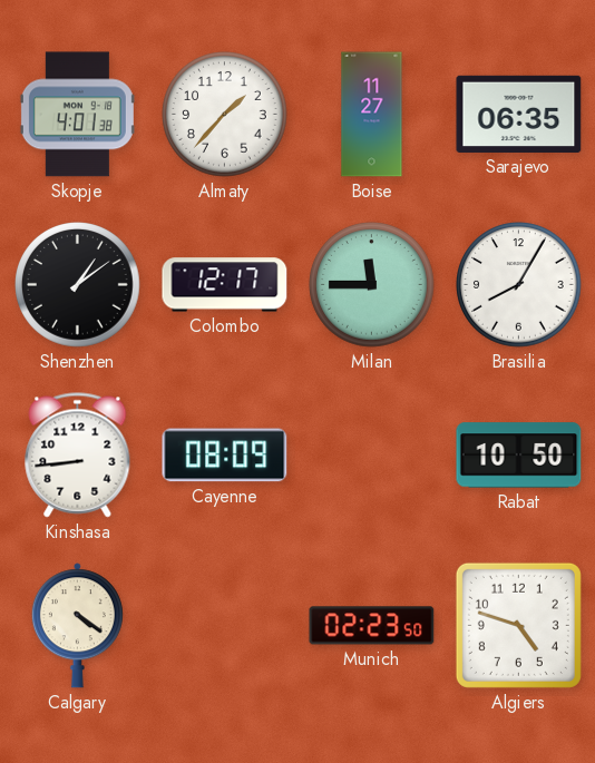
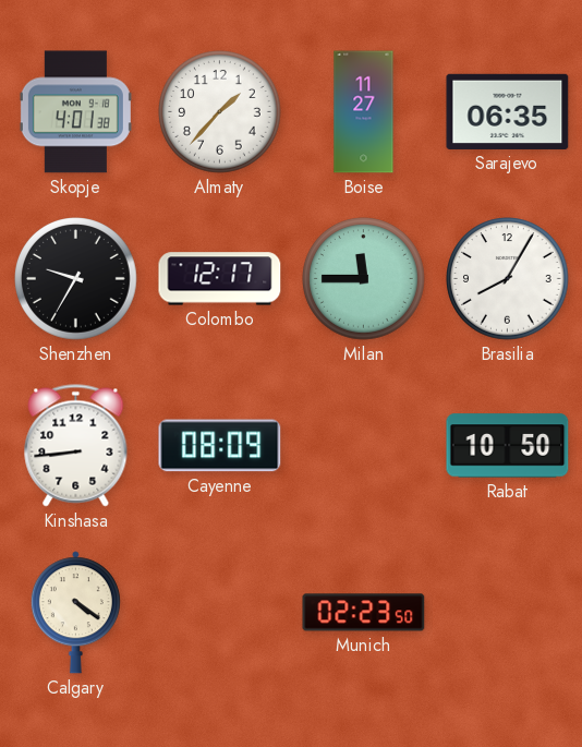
Shenzhen: 1:09 -> 9:35 (76, 279)
Algiers: 4:48 -> none (518, 625)
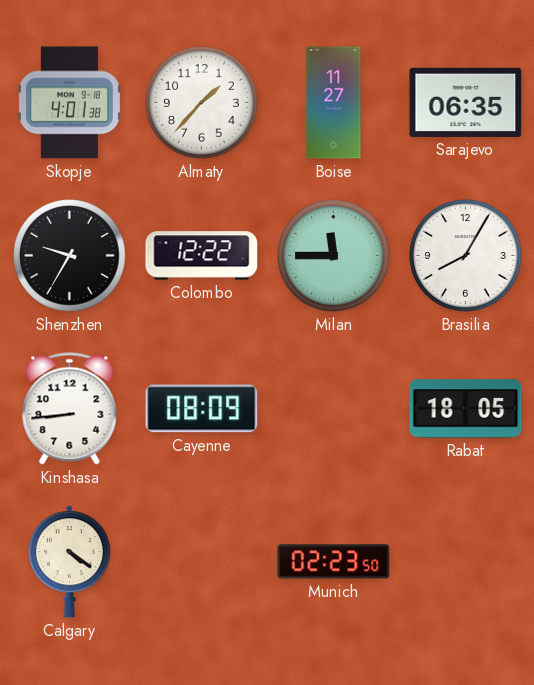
Colombo: 12:17 -> 12:22 (202, 256)
Rabat: 10:50 -> 18:05 (466, 409)
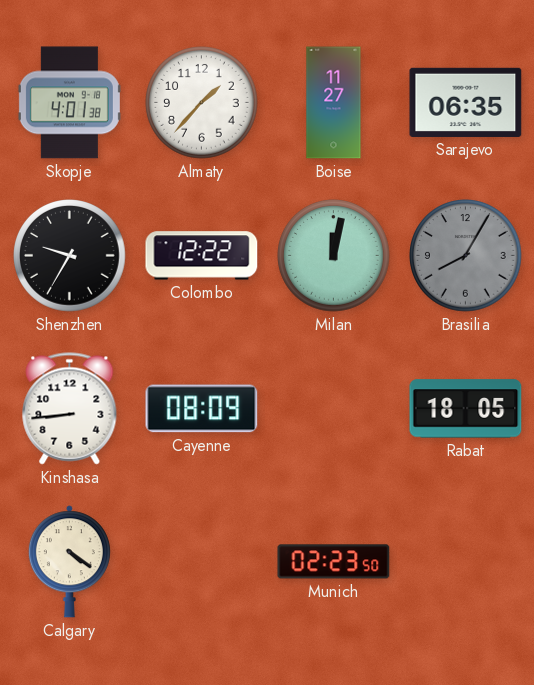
Milan: 11:45 -> 12:02 (334, 256)
Brasilia dial: white -> grey (466, 256)
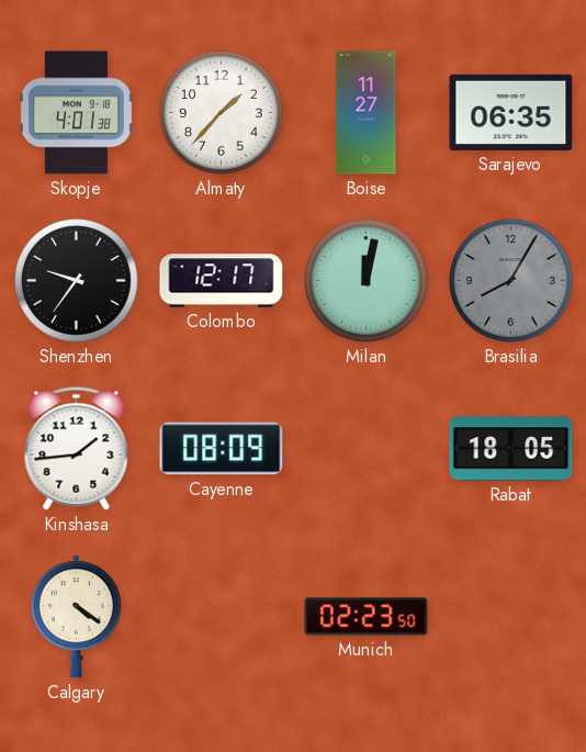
Shenzhen: 9:35 -> 9:36 (77, 281)
Colombo: 12:22 -> 12:17 (222, 281)
Kinshasa: 8:44 -> 1:44 (77, 449)
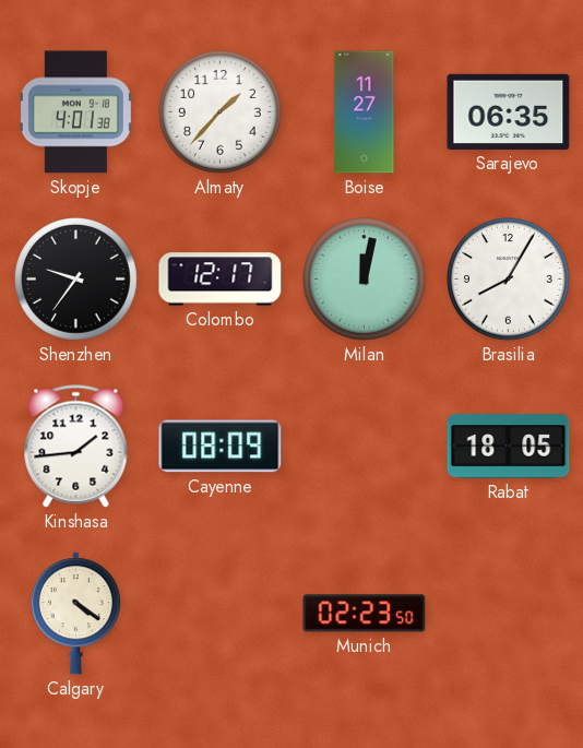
Brasilia dial: grey -> white (509, 280)
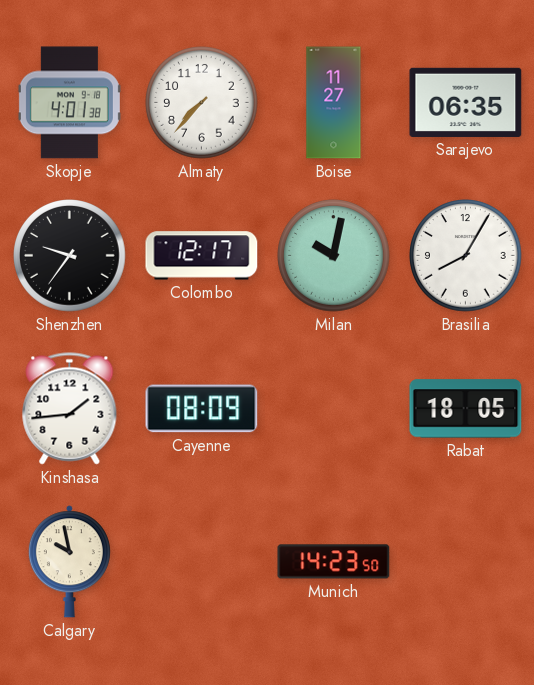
Almaty: 1:37 -> 7:37 (202, 103)
Milan: 12:02 -> 10:02 (334, 256)
Calgary: 4:21 -> 9:58 (69, 562)
Munich: 02:23 -> 14:23 (334, 562)
